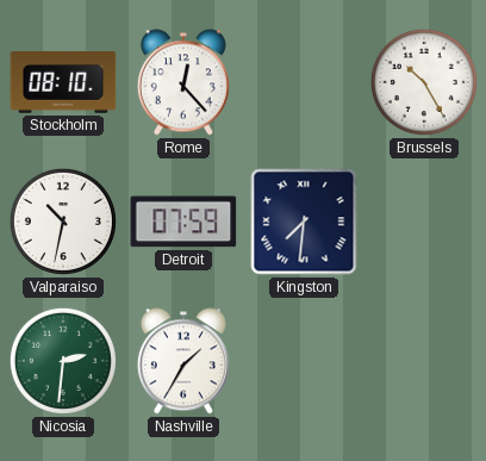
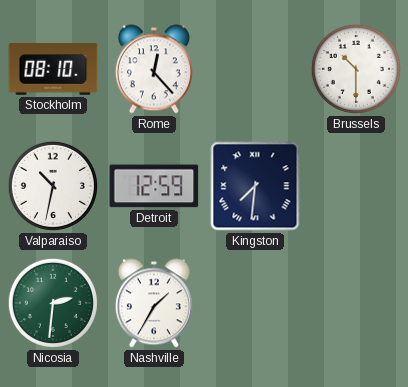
Brussels: 10:25 -> 10:30 (356, 69)
Detroit: 07:59 -> 12:59 (154, 186)
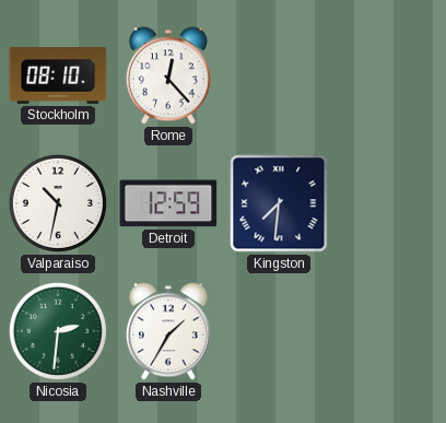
Brussels: 10:30 -> none (356, 69)
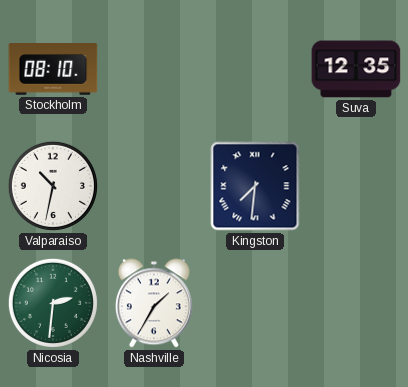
Rome: 12:23 -> none (168, 75)
Suva: none -> 12:35 (356, 69)
Detroit: 12:59 -> none (168, 203)
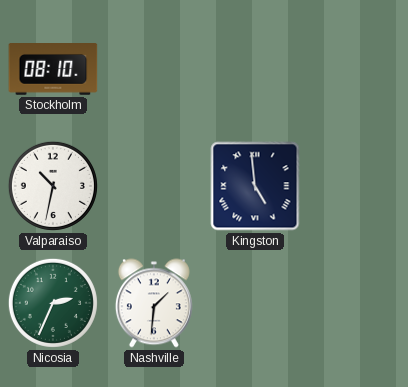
Suva: 12:35 -> none (356, 69)
Kingston: 7:31 -> 4:59 (255, 186)
Nicosia: 2:31 -> 2:34 (53, 303)
Nashville: 1:35 -> 1:31 (154, 303)
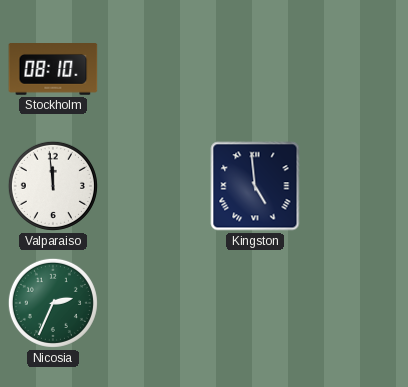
Valparaiso: 10:32 -> 11:59 (53, 186)
Nashville: 1:31 -> none (154, 303)
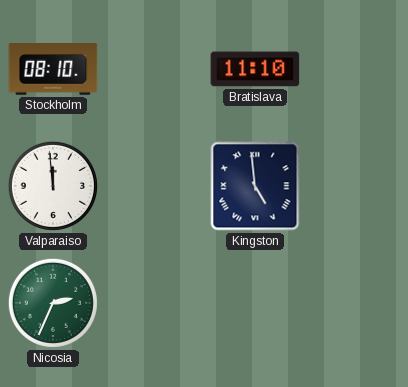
Bratislava: none -> 11:10 (255, 69)
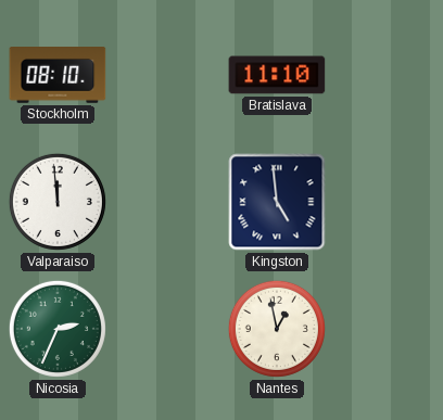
Nantes: none -> 12:58 (277, 329)
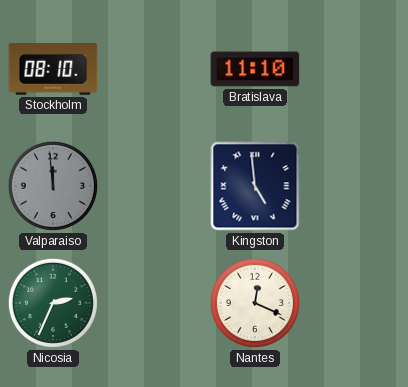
Valparaiso dial: white -> grey (53, 186)
Nantes: 12:58 -> 12:19 (255, 303)
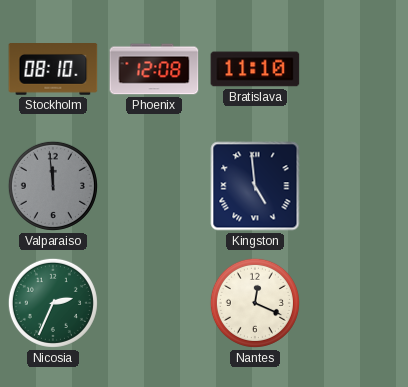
Phoenix: none -> 12:08 (154, 69)
